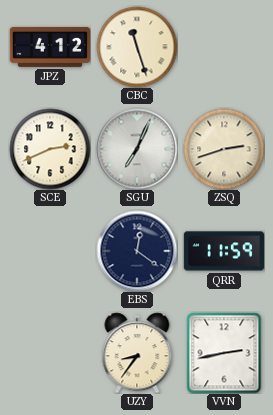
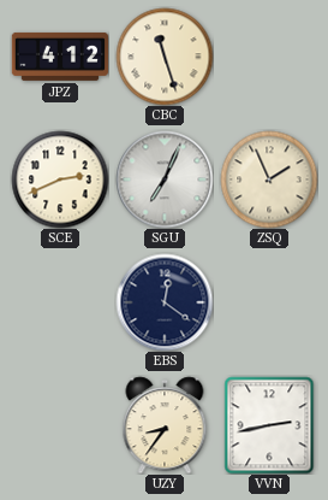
ZSQ: 2:42 -> 1:56 (269, 180)
QRR: 11:59 -> none (223, 251)
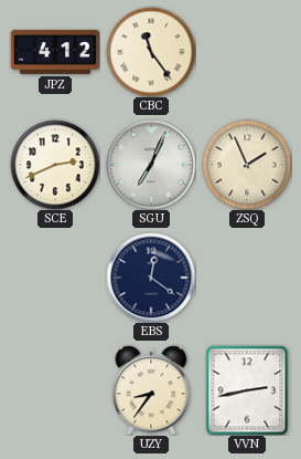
CBC: 11:27 -> 11:24 (151, 52)
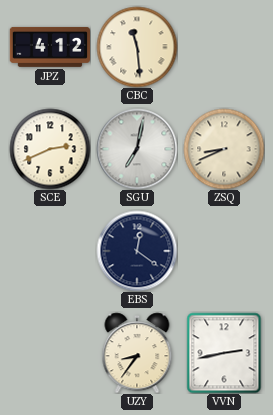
CBC: 11:24 -> 11:29 (137, 47)
SGU: 7:04 -> 7:02 (137, 149)
ZSQ: 1:56 -> 8:41 (224, 149)
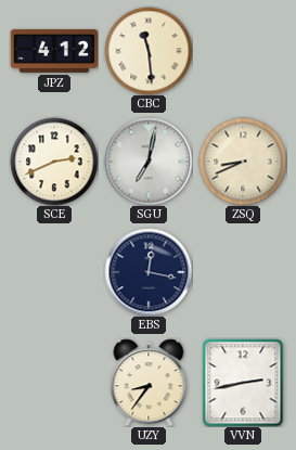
EBS: 12:21 -> 12:17 (149, 272)
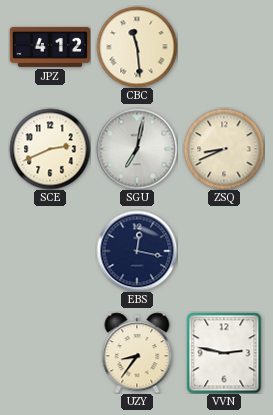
VVN: 2:43 -> 2:47 (224, 353)
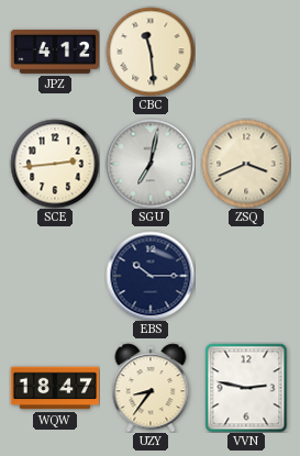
SCE: 2:41 -> 2:44 (55, 164)
ZSQ: 8:41 -> 3:41 (246, 164)
EBS: 12:17 -> 10:15 (151, 276)
WQW: none -> 18:47 (55, 388)
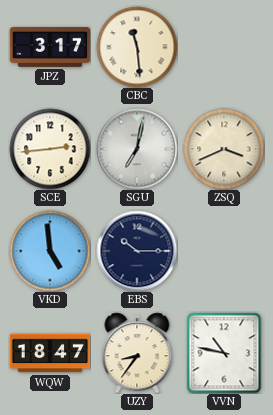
JPZ: 4:12 -> 3:17 (49, 47)
VKD: none -> 4:59 (50, 251)
VVN: 2:47 -> 10:47 (224, 353)
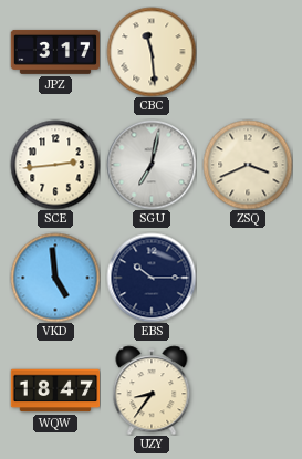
VVN: 10:47 -> none (224, 353)
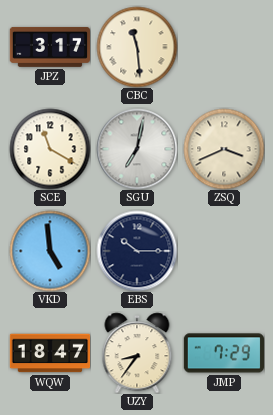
SCE: 2:44 -> 11:20 (50, 149)
JMP: none -> 7:29 (223, 353)
